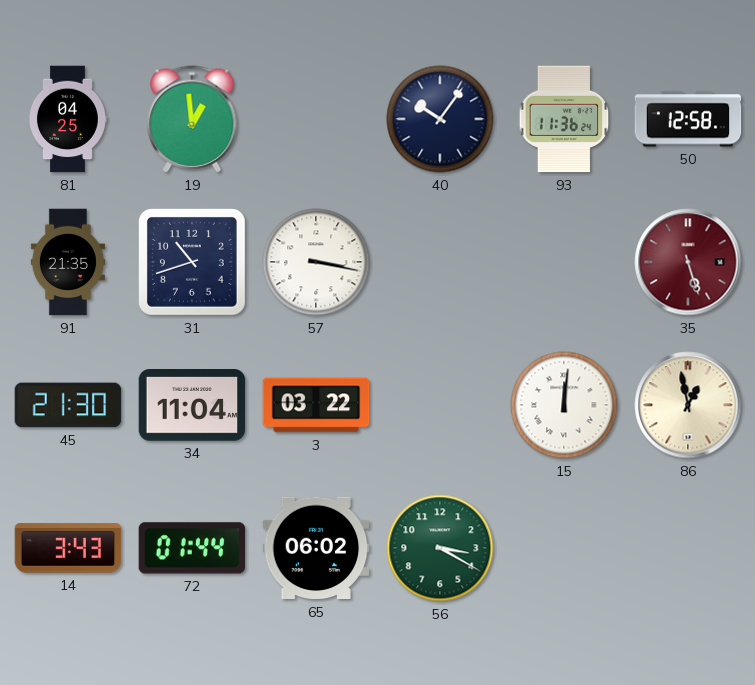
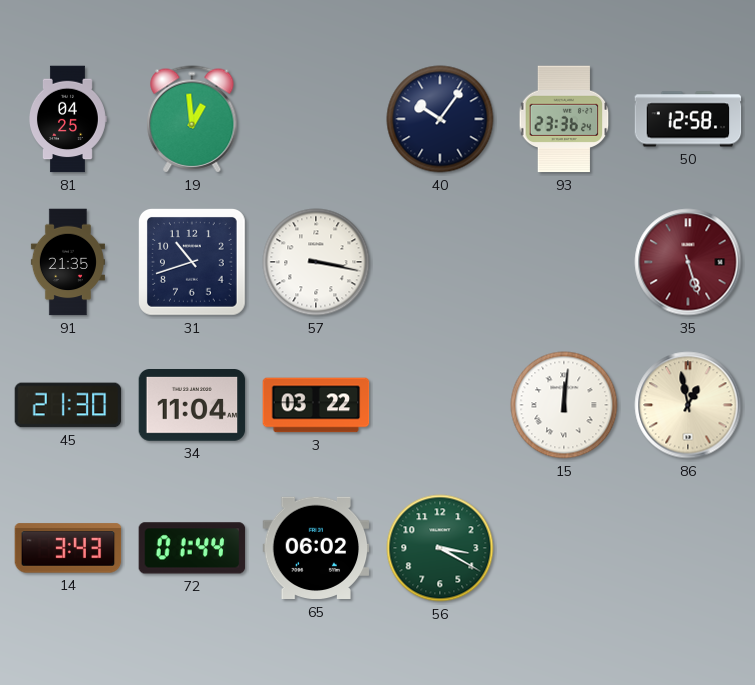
93: 11:36 -> 23:36 (564, 119)
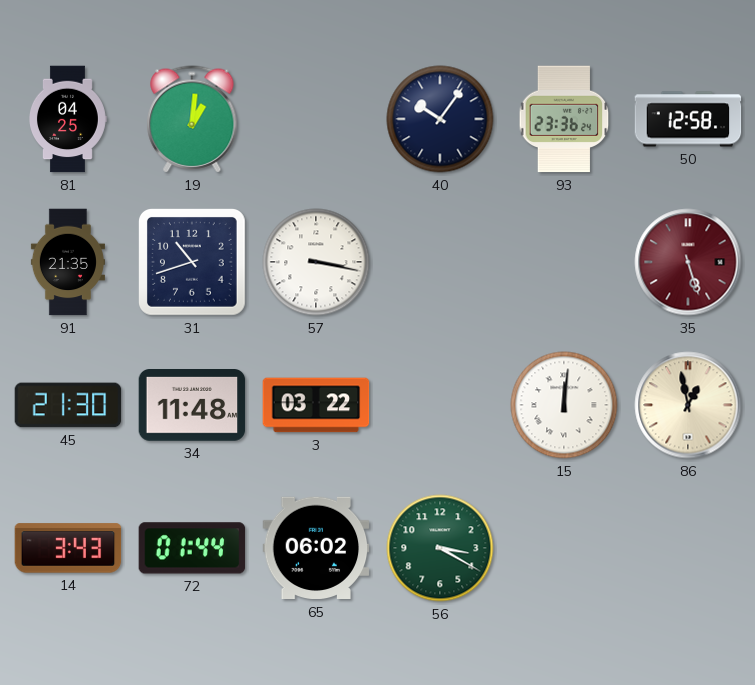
19: 12:59 -> 1:01 (192, 119)
34: 11:04 -> 11:48 (192, 405)
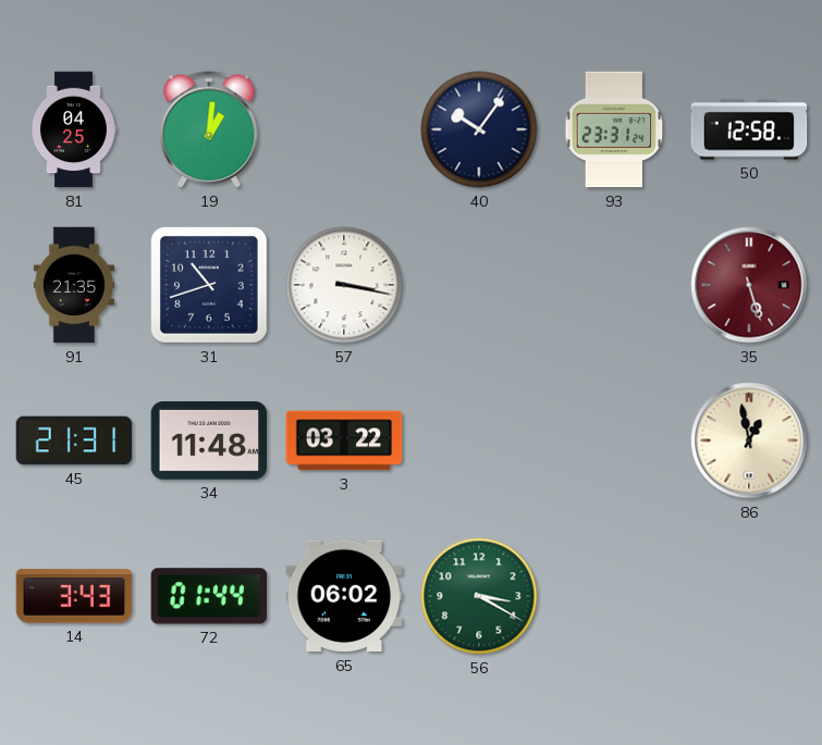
93: 23:36 -> 23:31 (614, 129)
45: 21:30 -> 21:31 (74, 440)
15: 12:01 -> none (564, 405)
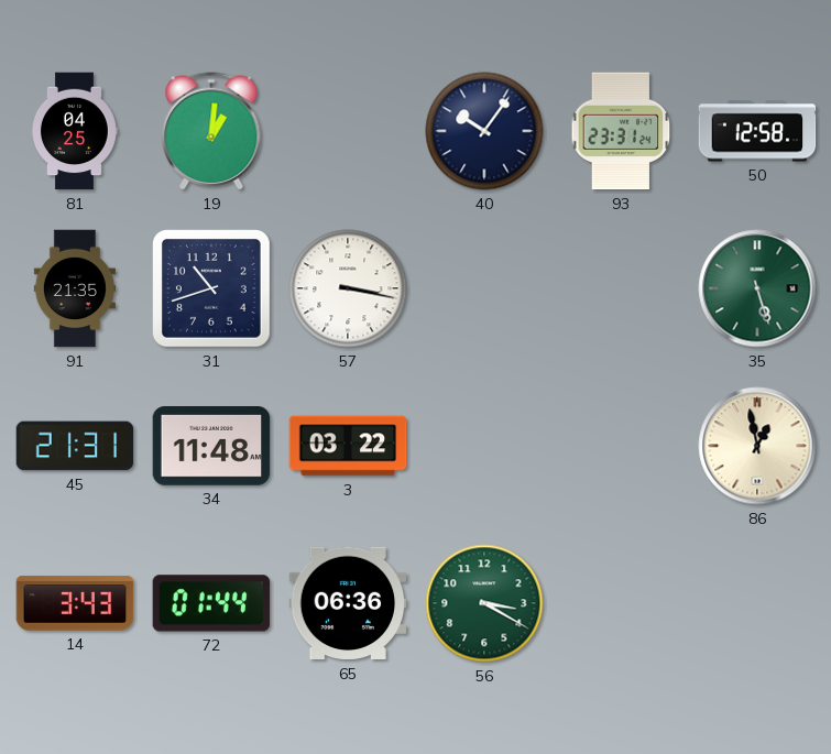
35 dial: burgundy -> green (757, 288)
65: 06:02 -> 06:36 (348, 603)
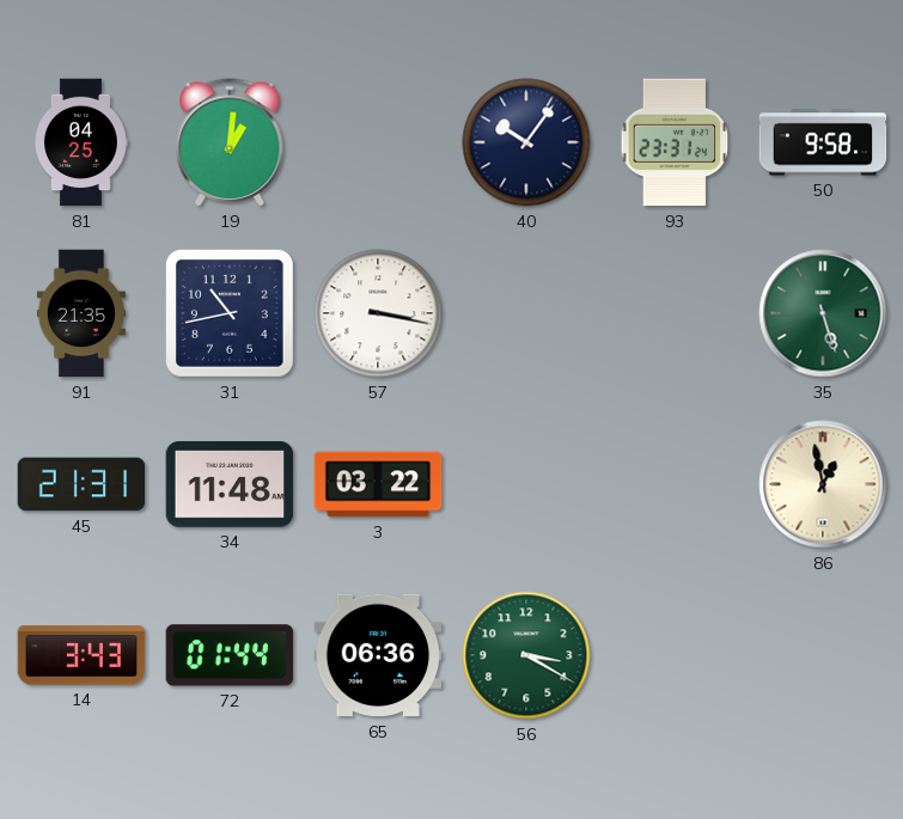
50: 12:58 -> 9:58 (823, 142)
31: 10:42 -> 10:43 (231, 314)
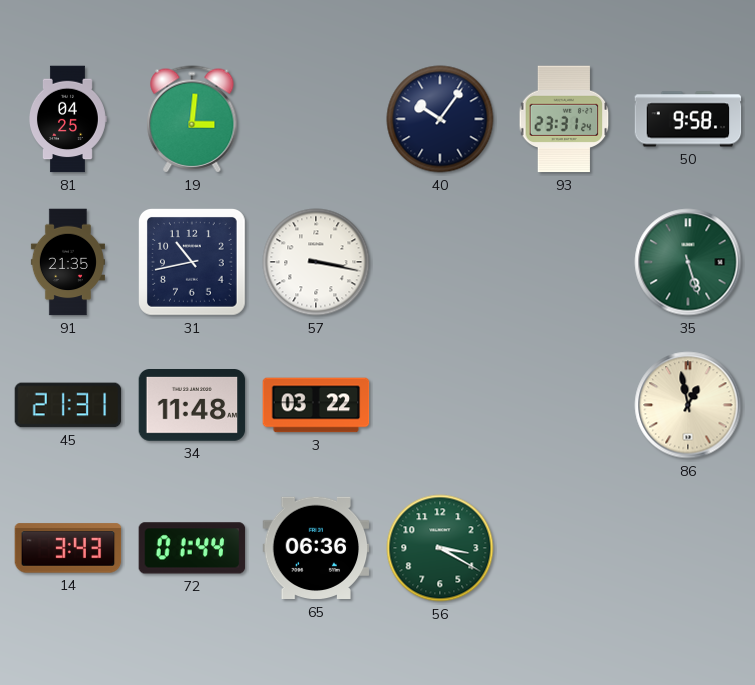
19: 1:01 -> 3:01 (192, 119)
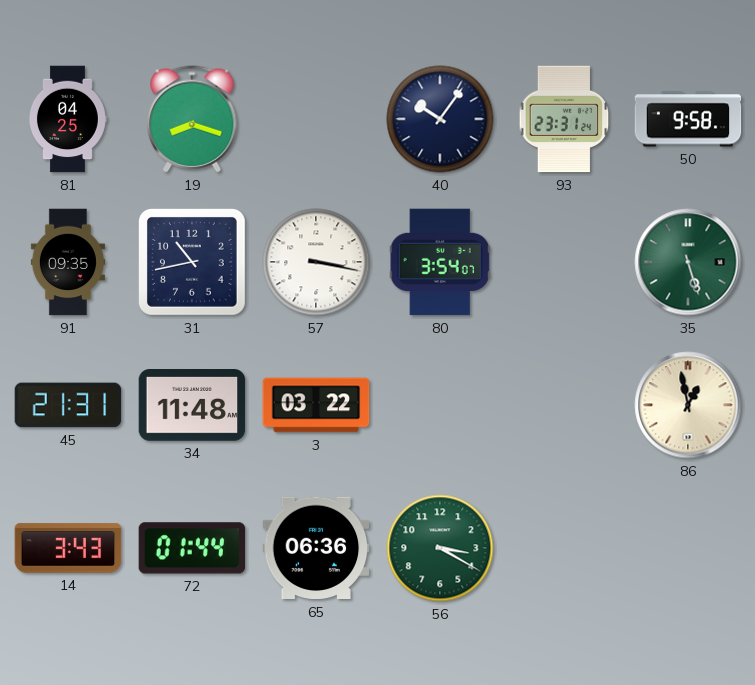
19: 3:01 -> 8:18 (192, 119)
91: 21:35 -> 09:35 (68, 262)
80: none -> 3:54 (440, 262)
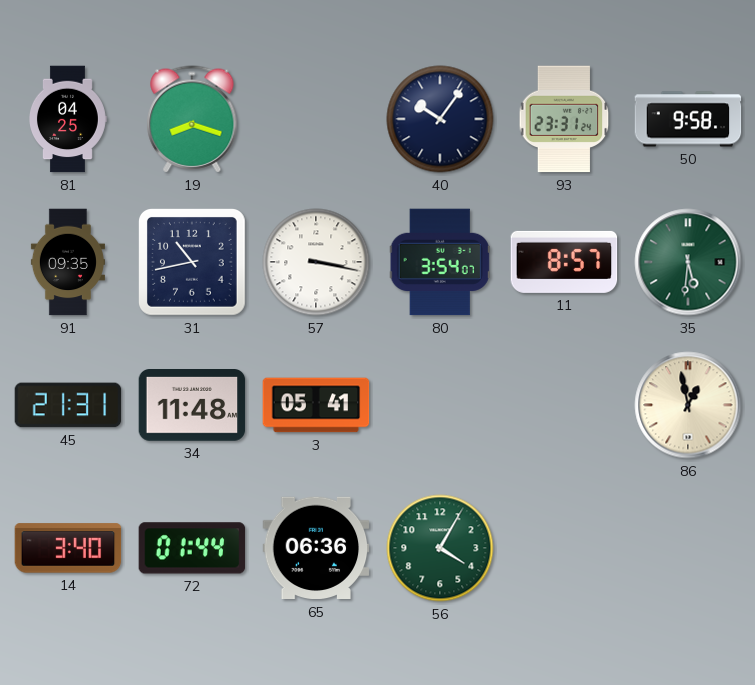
11: none -> 8:57 (564, 262)
35: 5:27 -> 5:31 (688, 262)
3: 03:22 -> 05:41 (316, 405)
14: 3:43 -> 3:40 (68, 548)
56: 3:20 -> 4:05 (440, 548)
